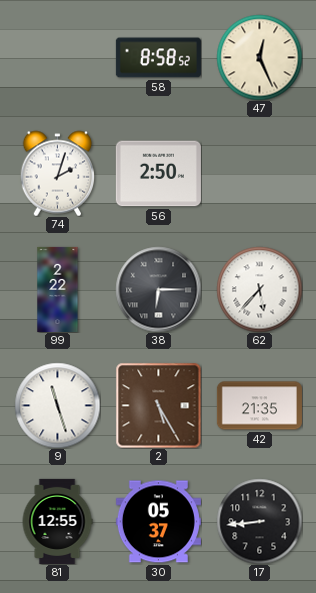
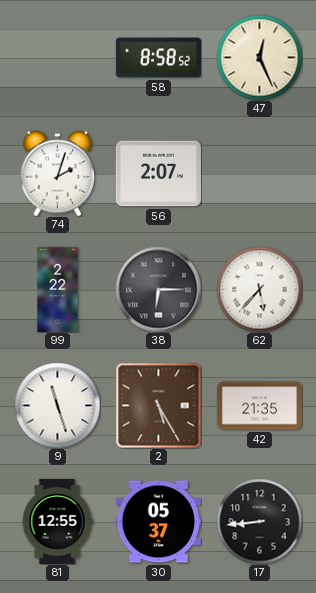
56: 2:50 -> 2:07 (158, 174)
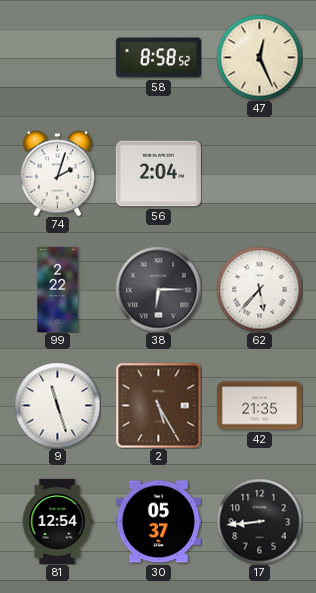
56: 2:07 -> 2:04 (158, 174)
81: 12:55 -> 12:54 (57, 521)
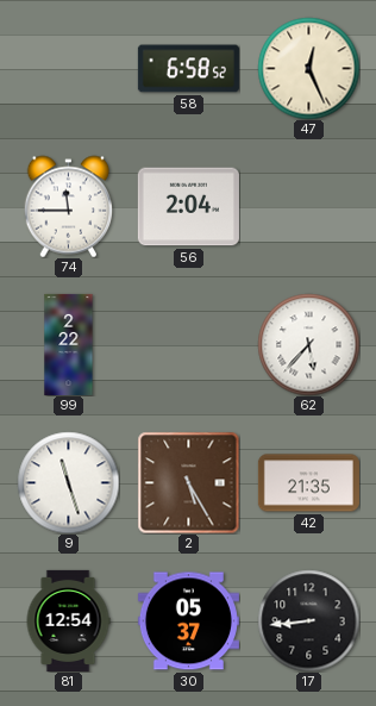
58: 8:58 -> 6:58 (188, 69)
74: 2:03 -> 11:45 (69, 206)
38: 6:15 -> none (158, 289)
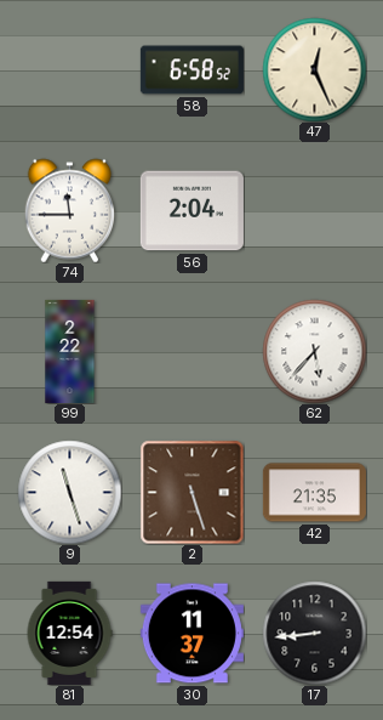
2: 5:25 -> 5:27 (191, 492)
30: 05:37 -> 11:37 (191, 634)
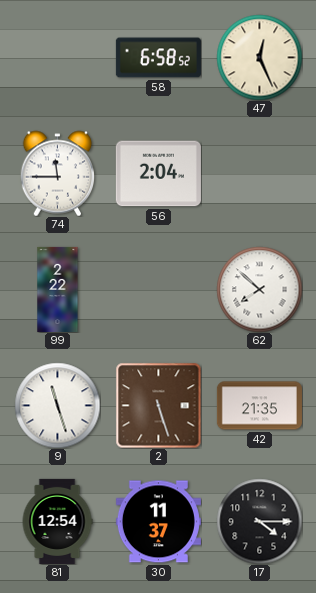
62: 5:37 -> 7:52 (259, 289)
17: 8:44 -> 4:15 (259, 521)
